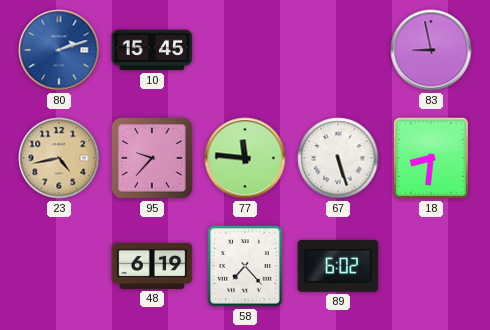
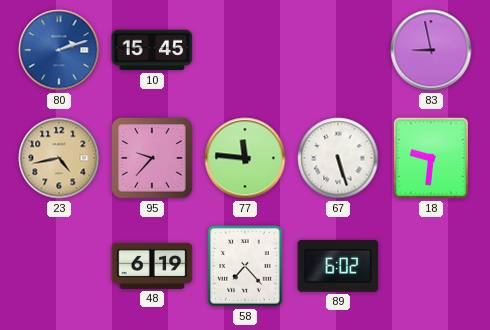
18: 8:31 -> 9:31 (431, 158)
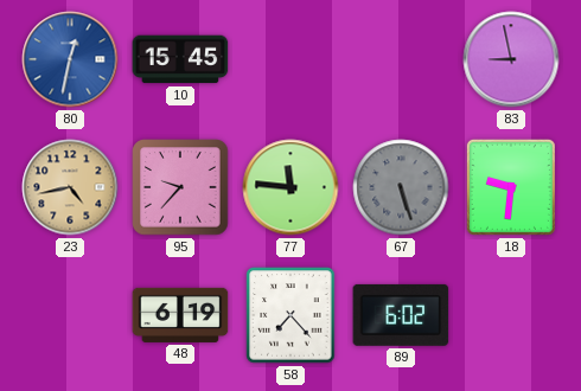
80: 2:12 -> 12:32 (70, 59)
67 dial: white -> grey (401, 187)
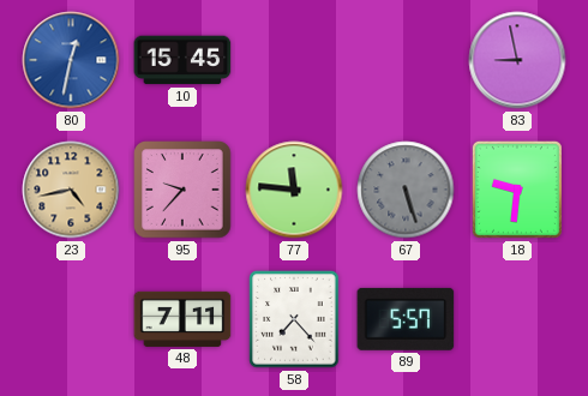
48: 6:19 -> 7:11 (182, 319)
89: 6:02 -> 5:57 (406, 319)
